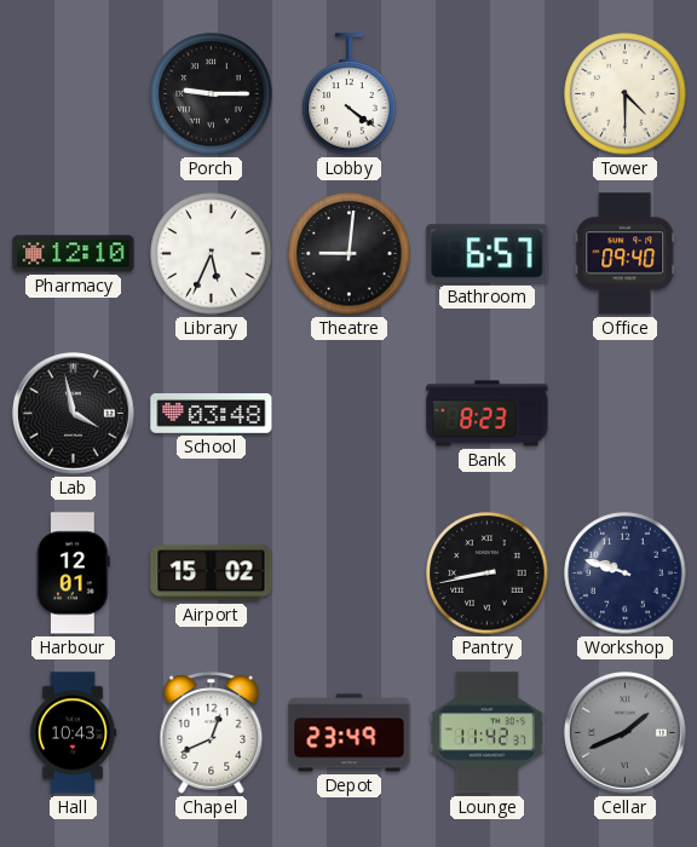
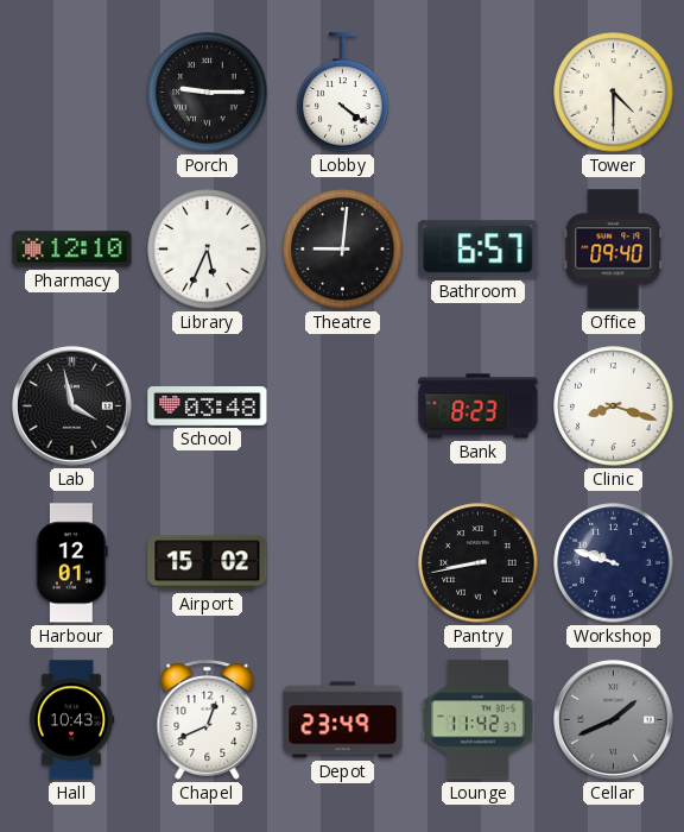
Clinic: none -> 8:18 (614, 406)
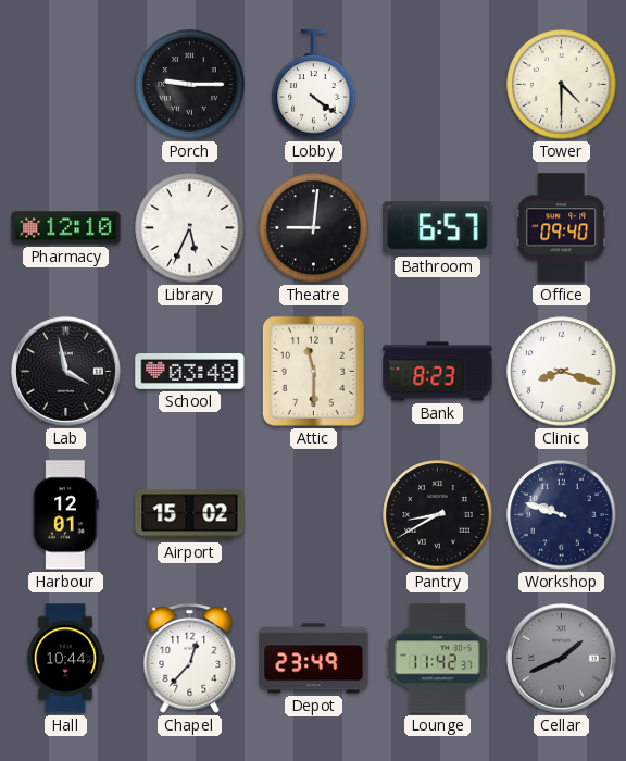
Attic: none -> 11:30 (313, 371)
Pantry: 8:43 -> 8:40 (438, 515)
Hall: 10:43 -> 10:44 (65, 659)
Chapel: 12:41 -> 12:37 (190, 659)
